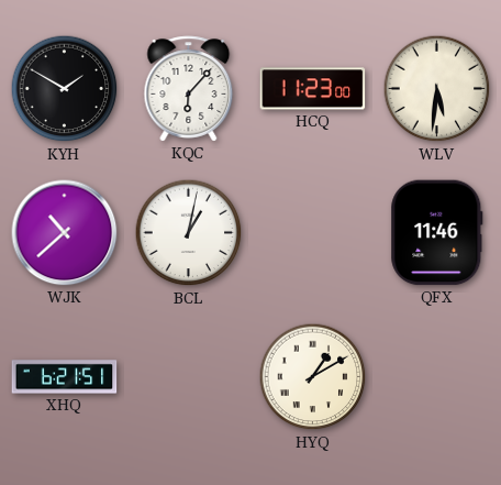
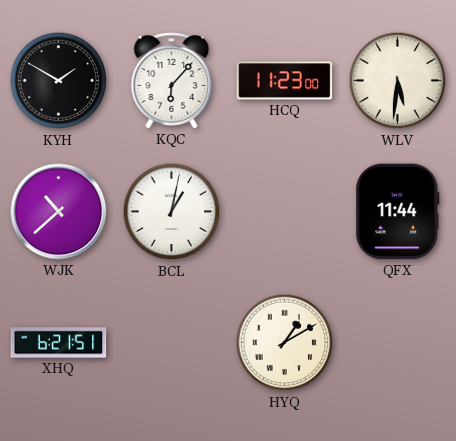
QFX: 11:46 -> 11:44 (398, 212)
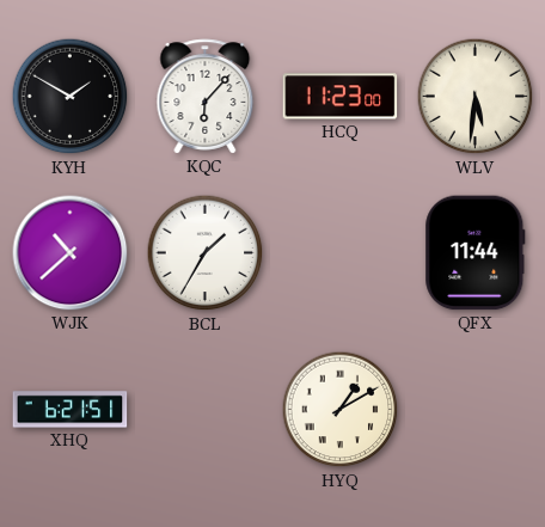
BCL: 1:02 -> 1:35 (206, 253)
